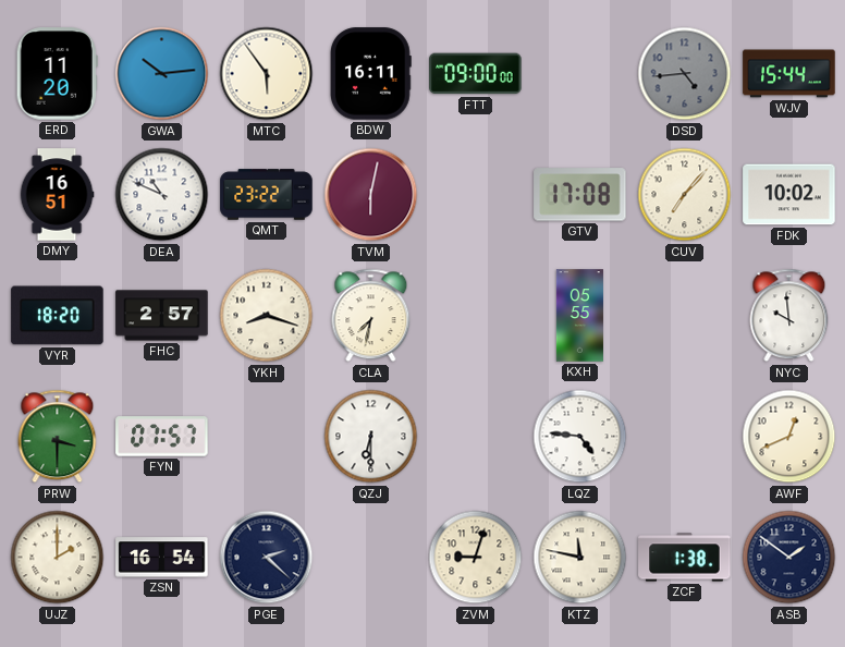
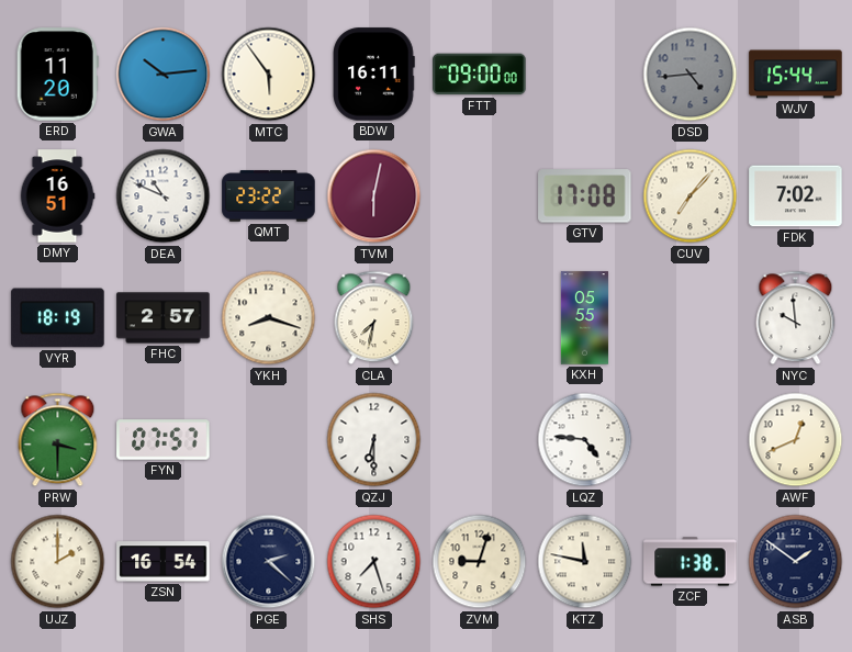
FDK: 10:02 -> 7:02 (796, 196)
VYR: 18:20 -> 18:19 (58, 318)
SHS: none -> 7:27 (374, 562)
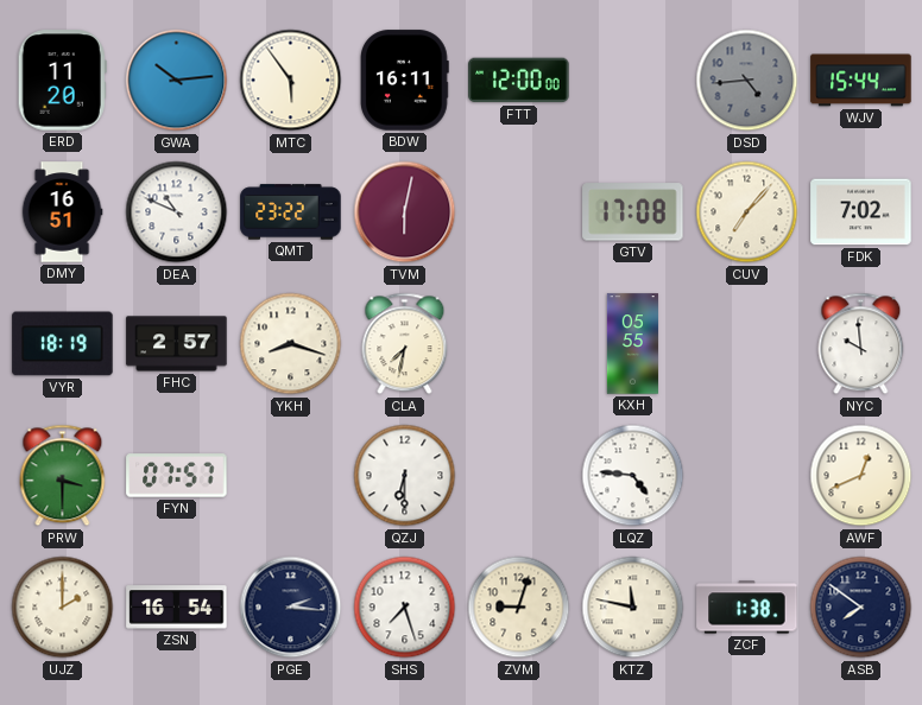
FTT: 09:00 -> 12:00 (519, 81)
PGE: 2:22 -> 2:16 (291, 608)
ASB: 1:51 -> 7:51 (861, 608)
